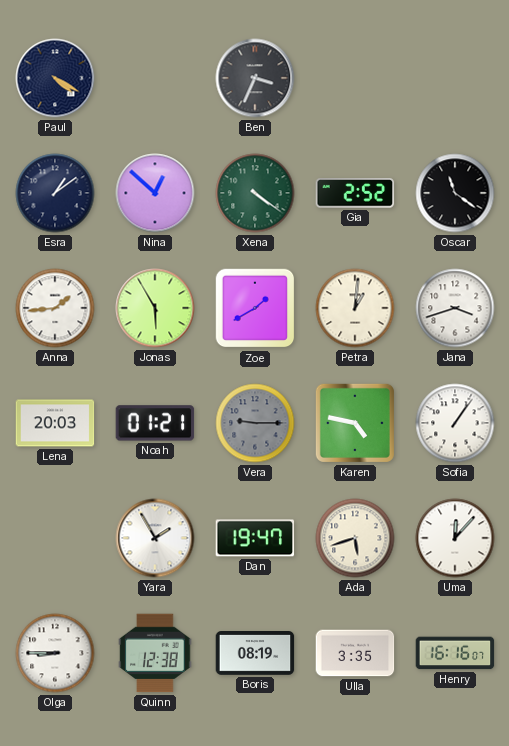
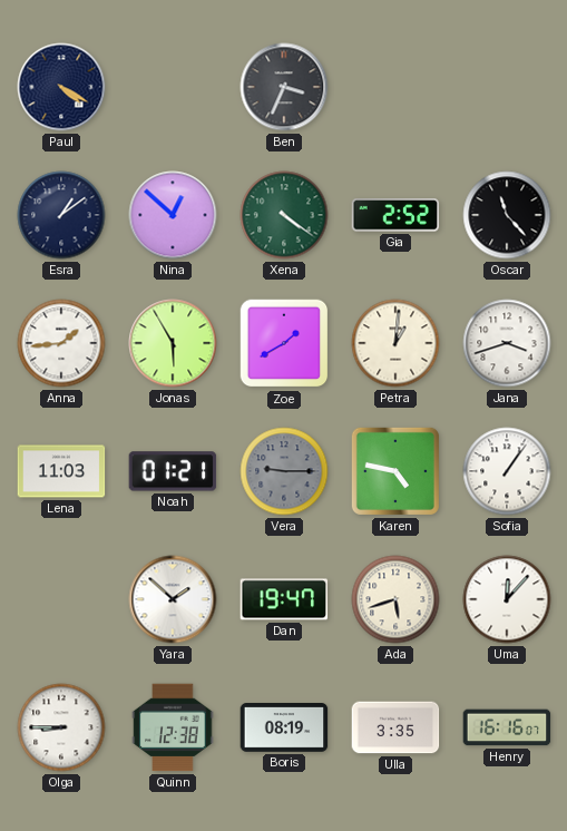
Oscar: 11:21 -> 11:23 (507, 215)
Lena: 20:03 -> 11:03 (61, 471)
Yara: 1:55 -> 1:52 (173, 599)
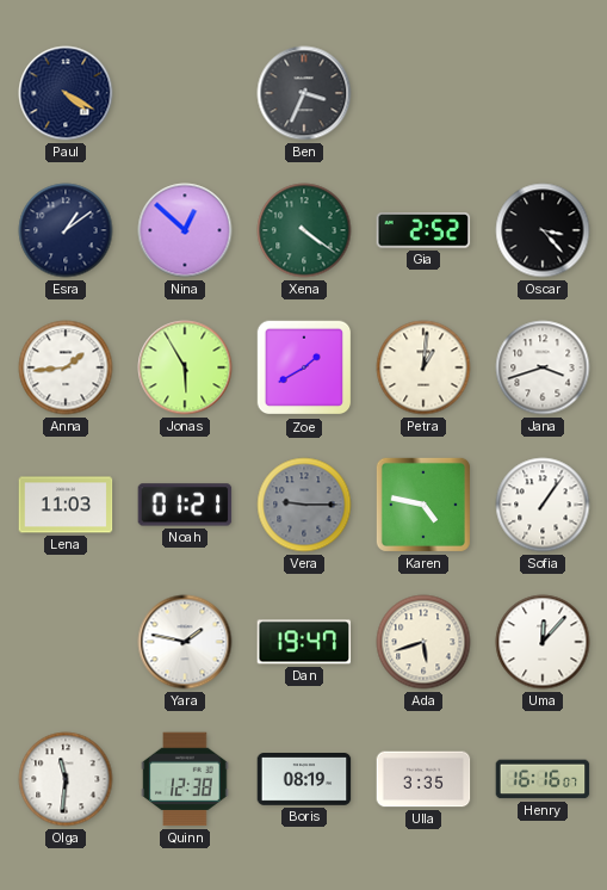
Oscar: 11:23 -> 3:23 (543, 230)
Yara: 1:52 -> 1:47 (185, 642)
Olga: 8:45 -> 11:31 (66, 779)
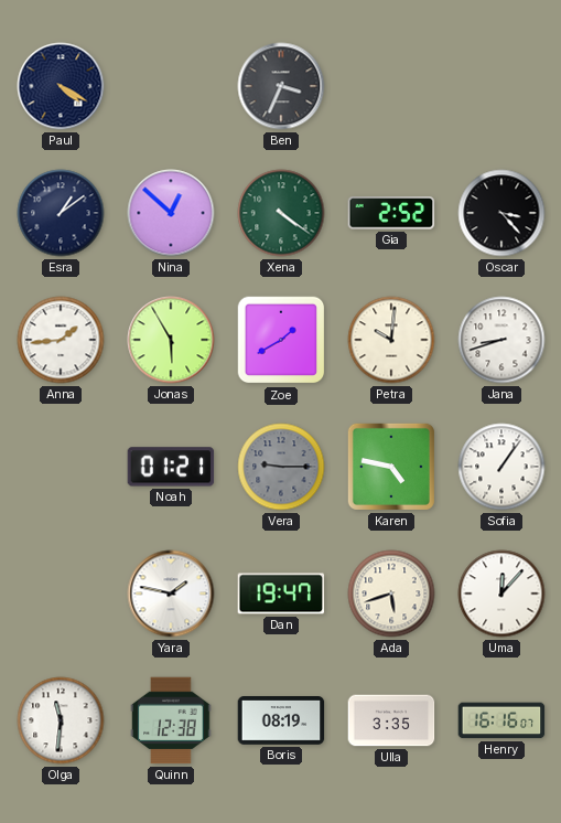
Petra: 1:01 -> 10:01 (391, 340)
Jana: 3:42 -> 8:42 (501, 340)
Lena: 11:03 -> none (66, 505)
